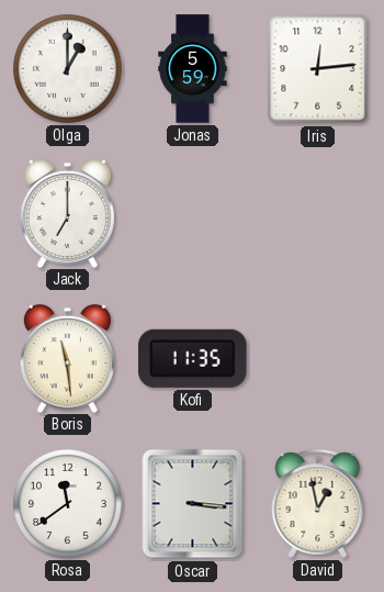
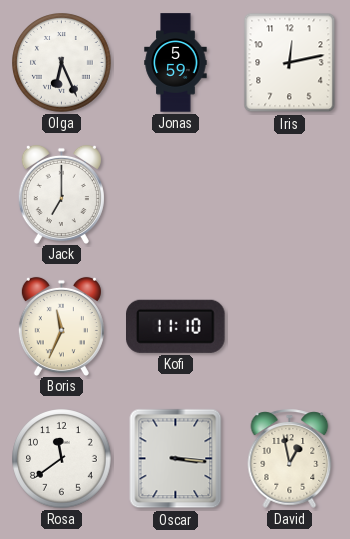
Olga: 1:00 -> 6:26 (62, 63)
Iris: 12:14 -> 12:13 (290, 63)
Boris: 11:29 -> 11:34 (61, 326)
Kofi: 11:35 -> 11:10 (176, 326)
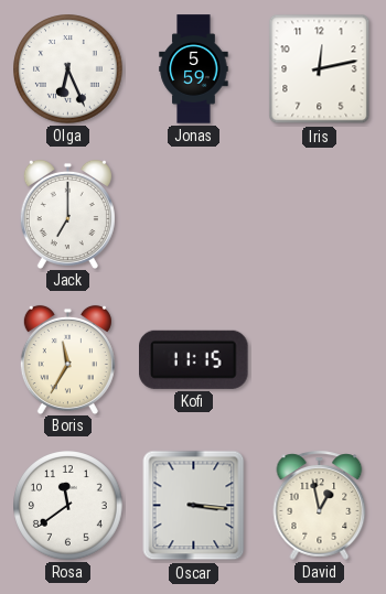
Boris: 11:34 -> 11:35 (67, 359)
Kofi: 11:10 -> 11:15 (194, 359)
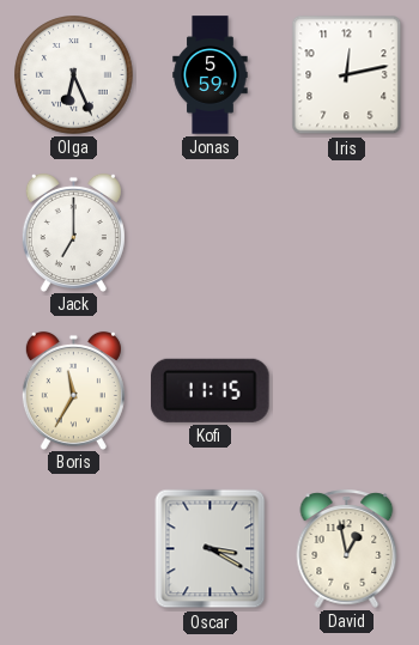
Rosa: 11:39 -> none (68, 506)
Oscar: 3:16 -> 3:20 (211, 549)
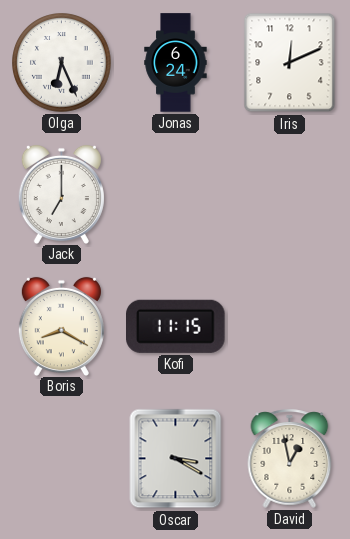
Jonas: 5:59 -> 6:24 (176, 63)
Iris: 12:13 -> 12:11 (290, 63)
Boris: 11:35 -> 8:20 (61, 326)
